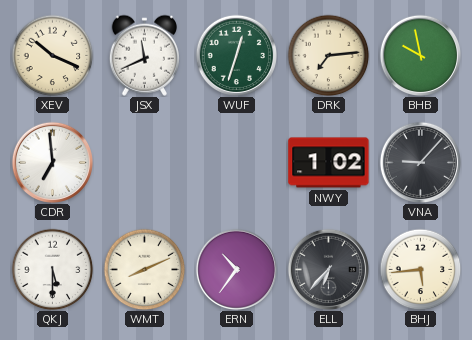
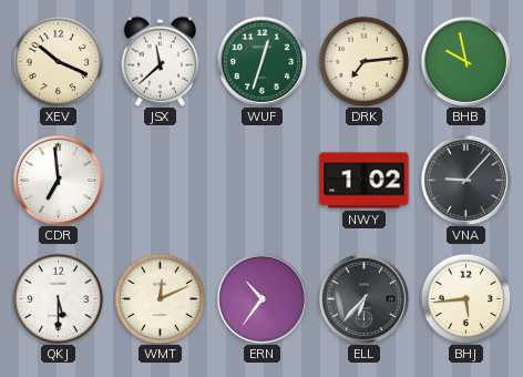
JSX: 11:41 -> 11:38 (160, 61)
WMT: 8:11 -> 12:11 (160, 298)
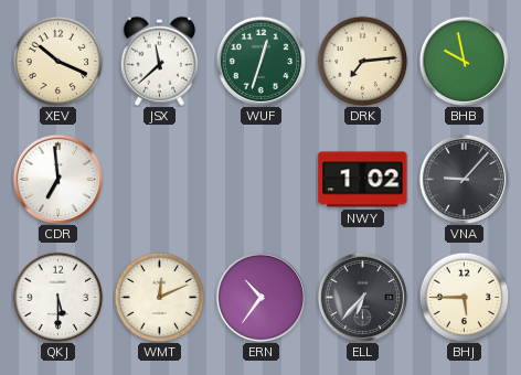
BHJ: 5:44 -> 5:45 (464, 297)
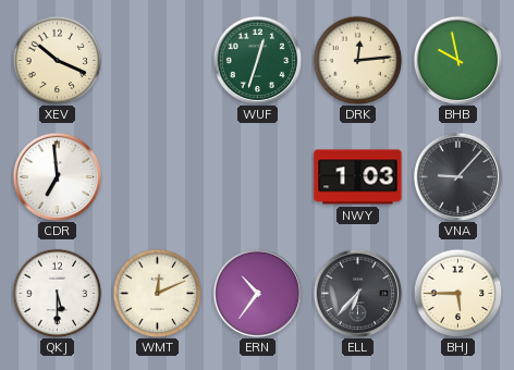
JSX: 11:38 -> none (159, 61)
DRK: 7:14 -> 12:14 (357, 60)
NWY: 1:02 -> 1:03 (358, 177)
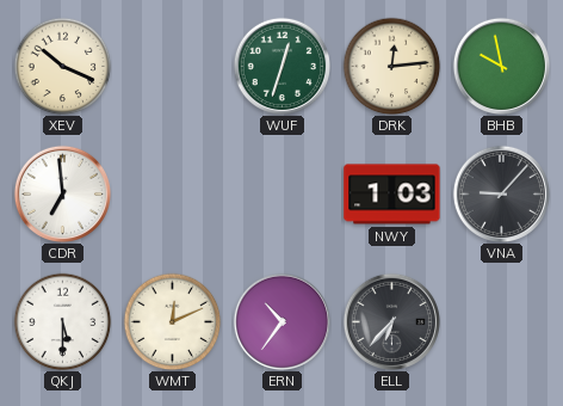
BHJ: 5:45 -> none (457, 293)
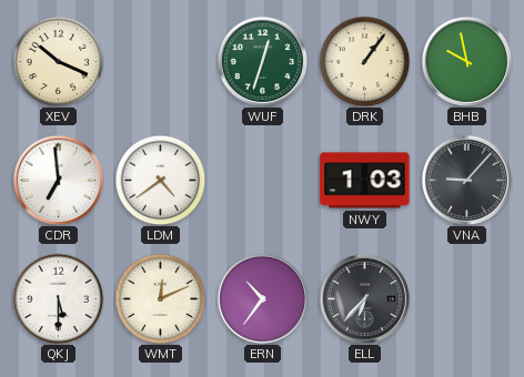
DRK: 12:14 -> 1:06 (364, 61)
LDM: none -> 4:39 (160, 180)
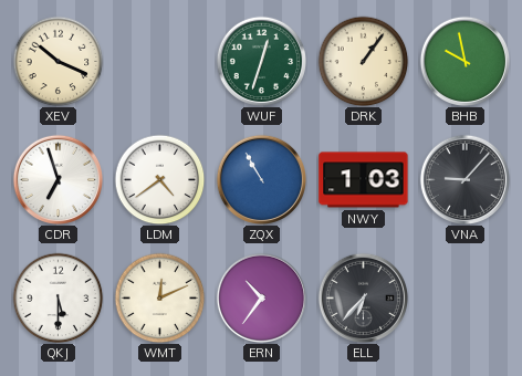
CDR: 6:59 -> 6:57 (58, 179)
ZQX: none -> 10:55 (261, 179)
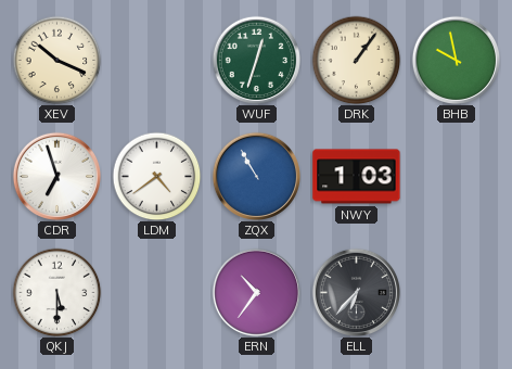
VNA: 9:07 -> none (464, 179)
WMT: 12:11 -> none (159, 297)
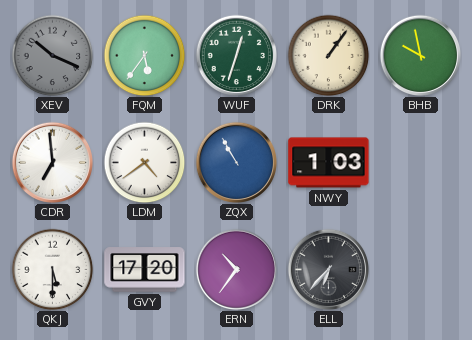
XEV dial: cream -> grey (52, 55)
FQM: none -> 5:36 (144, 55)
CDR: 6:57 -> 6:59 (52, 162)
GVY: none -> 17:20 (145, 270)
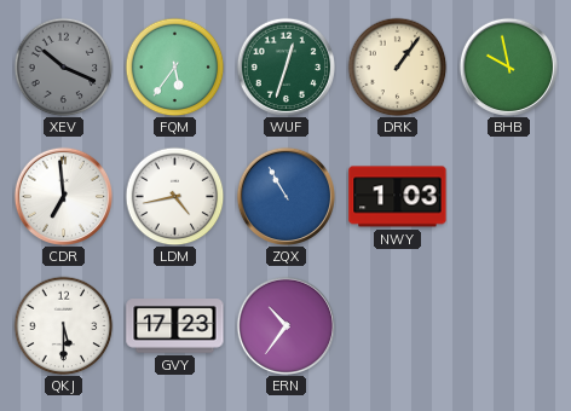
LDM: 4:39 -> 4:43 (174, 196)
GVY: 17:20 -> 17:23 (175, 326)
ELL: 6:37 -> none (328, 269)
